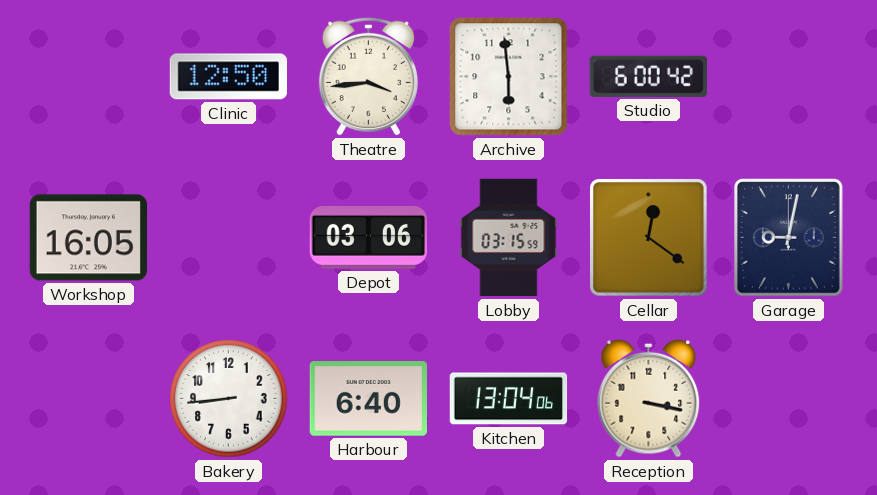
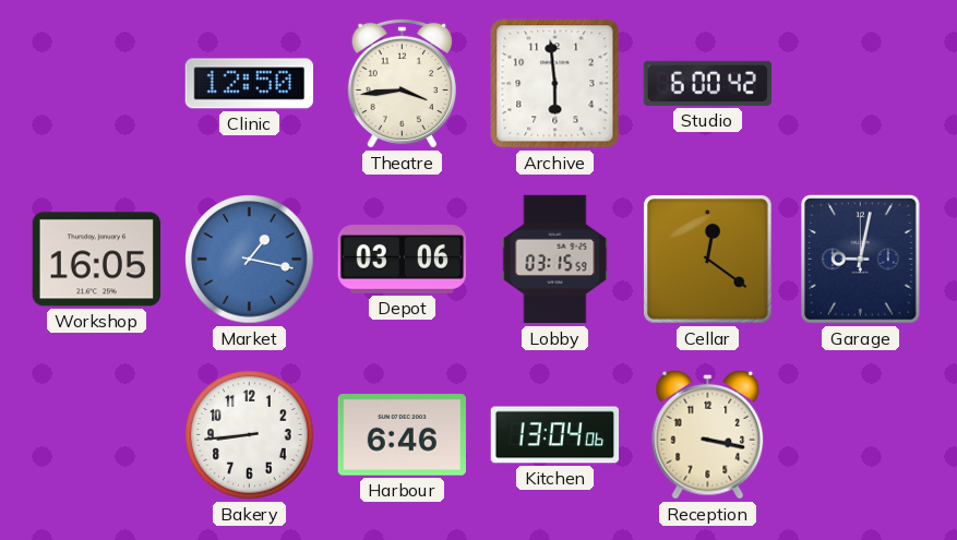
Market: none -> 1:17 (250, 260)
Harbour: 6:40 -> 6:46 (402, 435)
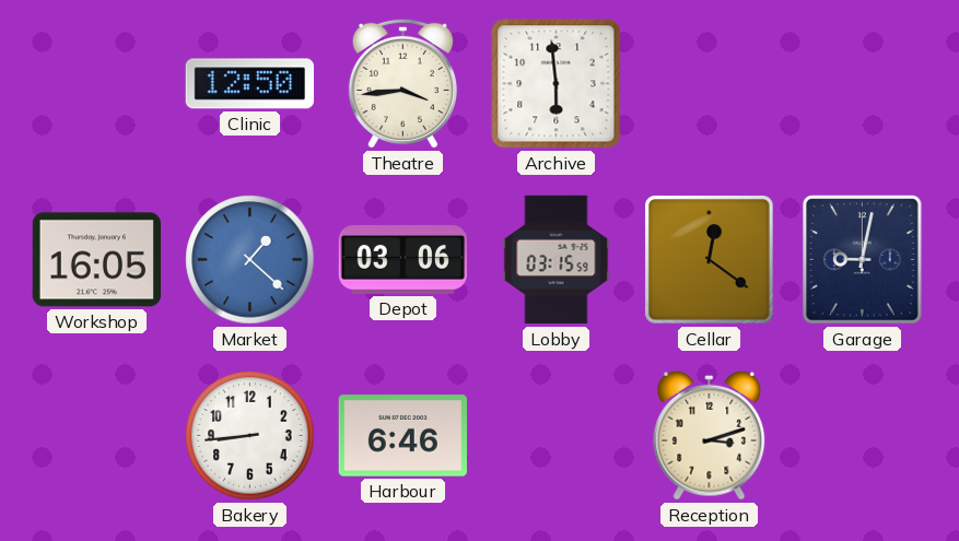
Studio: 6:00 -> none (707, 83)
Market: 1:17 -> 1:22 (250, 260)
Kitchen: 13:04 -> none (555, 435)
Reception: 3:17 -> 3:12 (710, 435)
